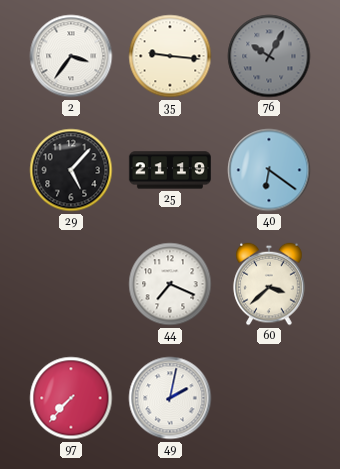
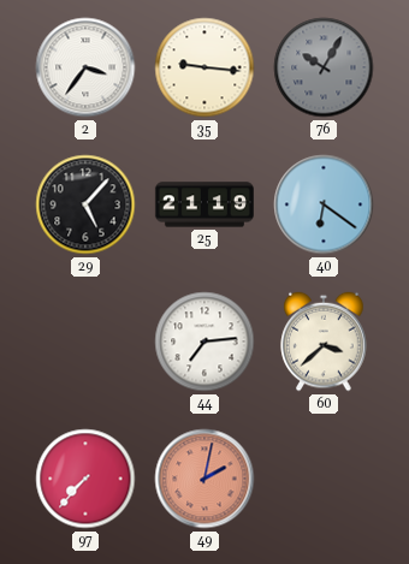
44: 7:19 -> 7:14 (204, 342)
49 dial: white -> salmon (204, 479)
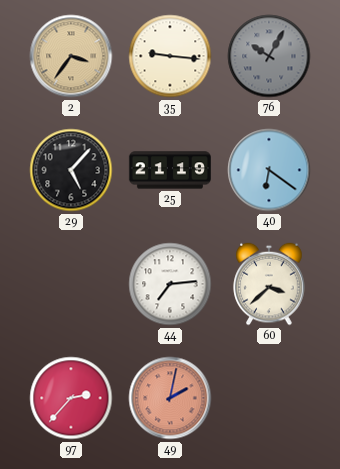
2 dial: white -> champagne (71, 56)
97: 7:37 -> 2:37 (71, 398)
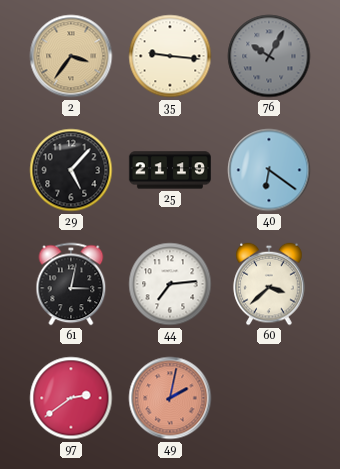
61: none -> 3:02 (71, 284)
97: 2:37 -> 2:39 (71, 398)
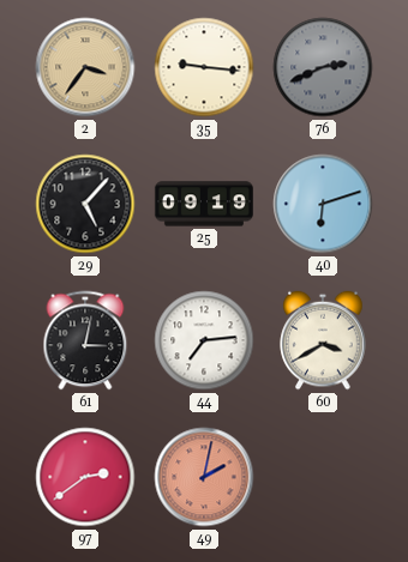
76: 10:05 -> 2:41 (323, 67)
25: 21:19 -> 09:19 (204, 204)
40: 6:21 -> 6:12 (323, 204)
60: 3:38 -> 3:40 (323, 340)
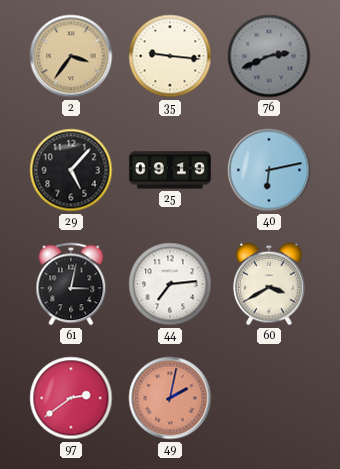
40: 6:12 -> 6:13 (269, 170)
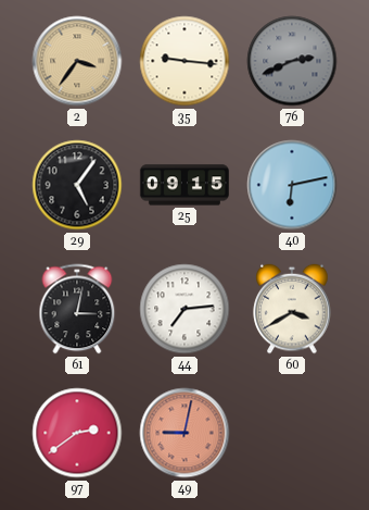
29: 5:07 -> 5:06 (77, 185)
25: 09:19 -> 09:15 (184, 185)
49: 2:02 -> 9:02 (184, 433)
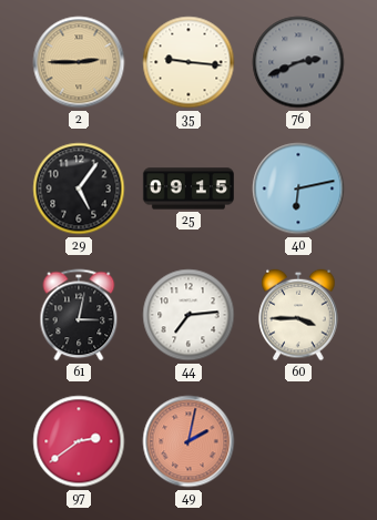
2: 3:36 -> 2:45 (79, 62)
60: 3:40 -> 3:45 (298, 315)
49: 9:02 -> 2:02 (188, 441)
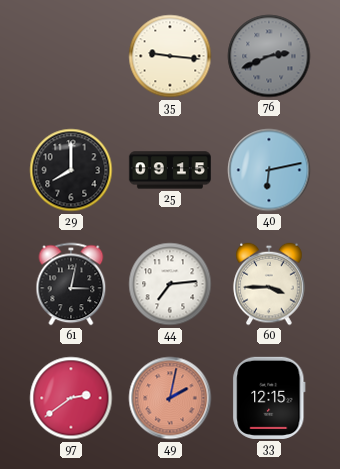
2: 2:45 -> none (79, 62)
29: 5:06 -> 8:00 (71, 170)
33: none -> 12:15 (269, 398)
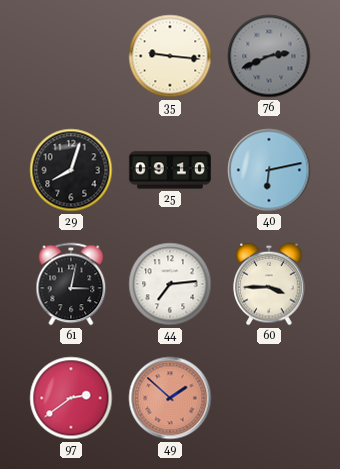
29: 8:00 -> 8:03 (71, 170)
25: 09:15 -> 09:10 (170, 170)
49: 2:02 -> 1:52 (170, 398)
33: 12:15 -> none (269, 398)
